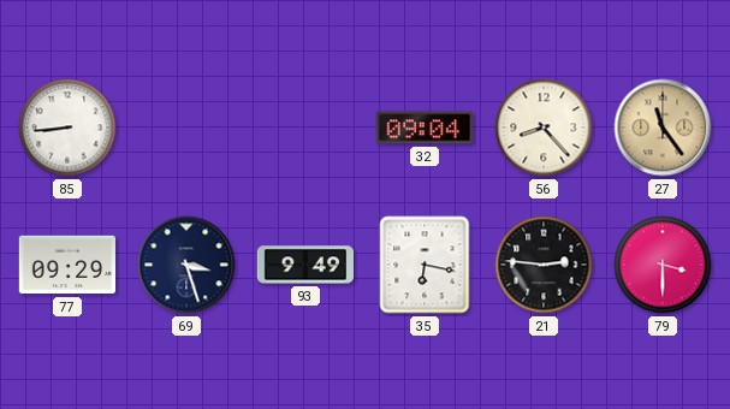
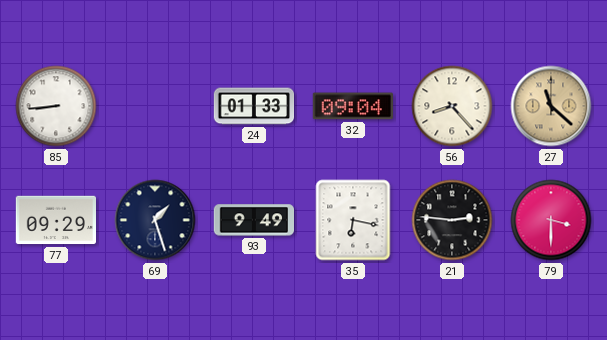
24: none -> 01:33 (254, 106)
27: 11:24 -> 11:22 (551, 106)
69: 3:27 -> 1:27 (155, 220)
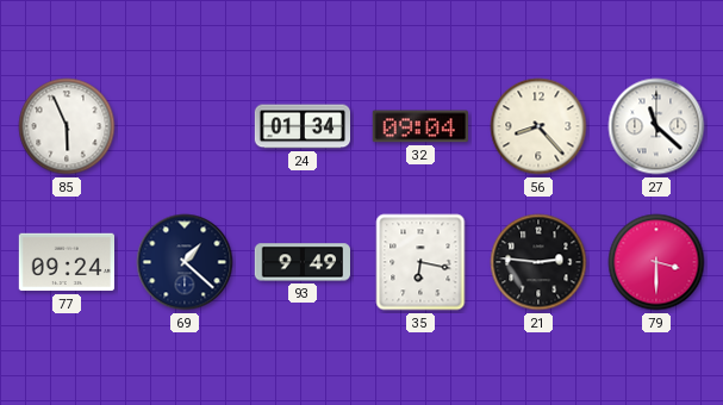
85: 8:44 -> 5:56 (67, 126)
24: 01:33 -> 01:34 (303, 126)
27 dial: champagne -> white (656, 126)
77: 09:29 -> 09:24 (66, 262)
69: 1:27 -> 1:22 (185, 262)
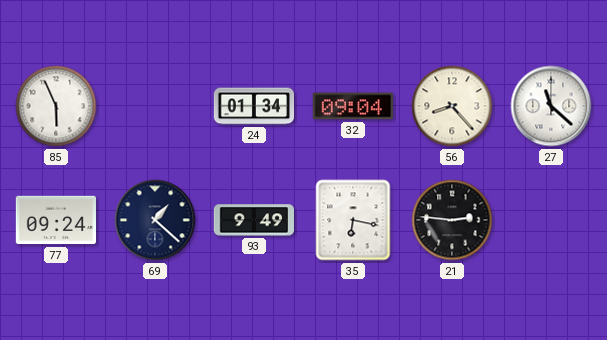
79: 3:30 -> none (656, 262)
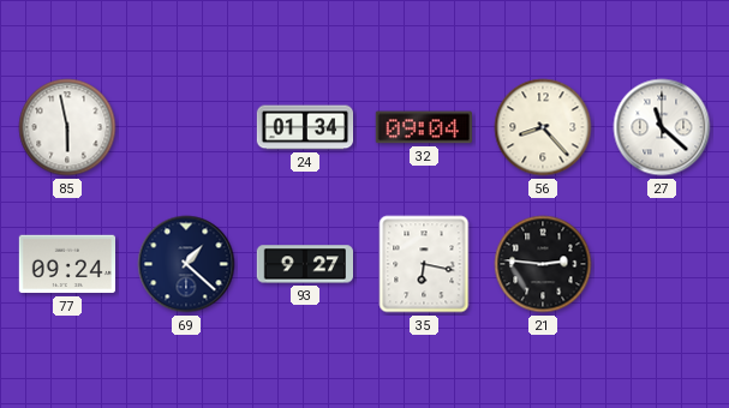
85: 5:56 -> 5:58 (67, 127)
93: 9:49 -> 9:27 (304, 264)
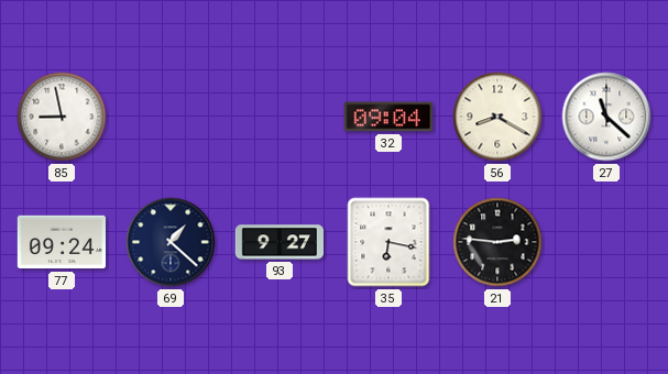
85: 5:58 -> 8:58 (62, 117)
24: 01:34 -> none (305, 127)
56: 8:23 -> 8:20 (497, 117)
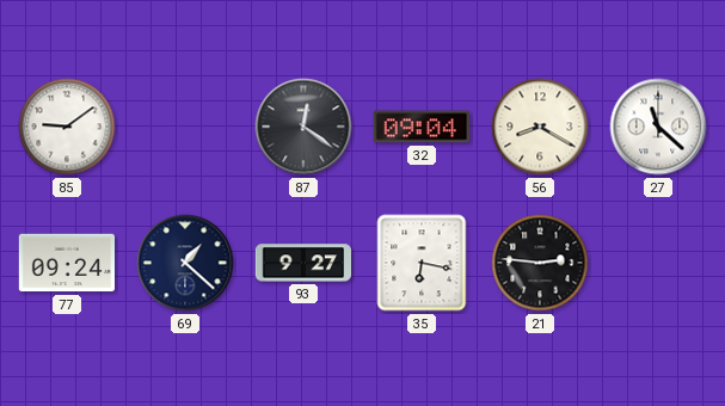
85: 8:58 -> 9:09 (67, 127)
87: none -> 12:21 (303, 127)
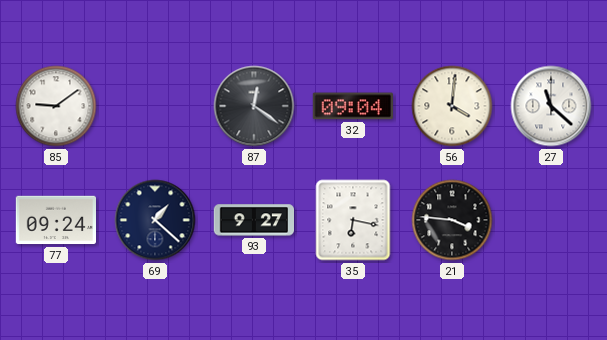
56: 8:20 -> 4:01 (452, 106)
21: 2:46 -> 3:46 (452, 220)
